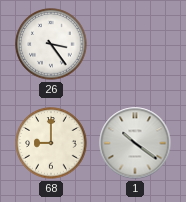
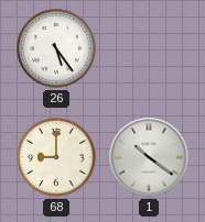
26: 3:24 -> 5:24 (56, 48)
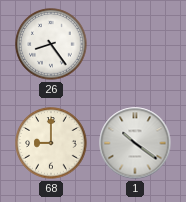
26: 5:24 -> 8:24 (51, 44)
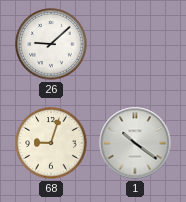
26: 8:24 -> 9:08 (51, 44)
68: 9:00 -> 9:03 (51, 143)
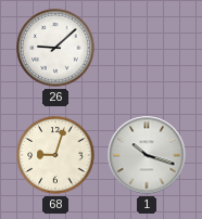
1: 10:21 -> 10:18 (147, 155)
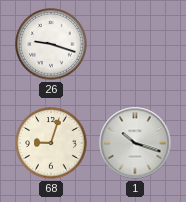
26: 9:08 -> 9:18 (51, 44)
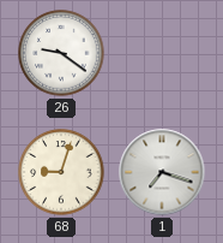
26: 9:18 -> 9:21 (61, 53)
1: 10:18 -> 7:18 (162, 172)
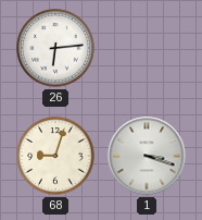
26: 9:21 -> 6:14 (55, 48)
1: 7:18 -> 3:18 (147, 156)
